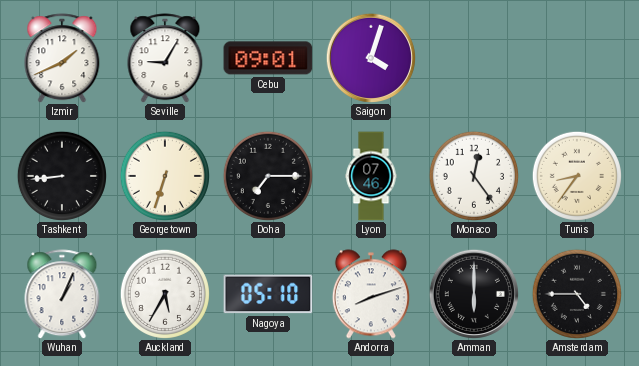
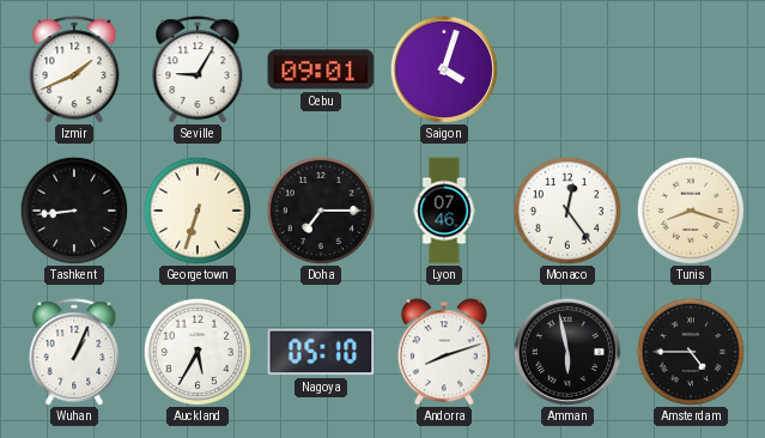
Tunis: 8:36 -> 8:18 (691, 211)
Amman: 6:00 -> 5:58 (567, 352)
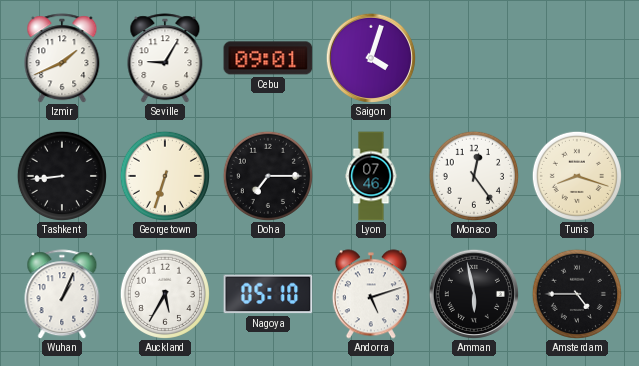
Andorra: 8:12 -> 5:12 (371, 294)
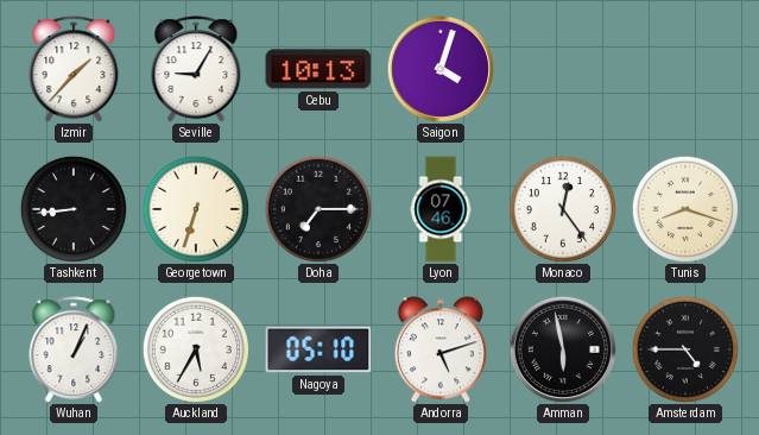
Izmir: 1:41 -> 1:37 (74, 69)
Cebu: 09:01 -> 10:13 (318, 69)
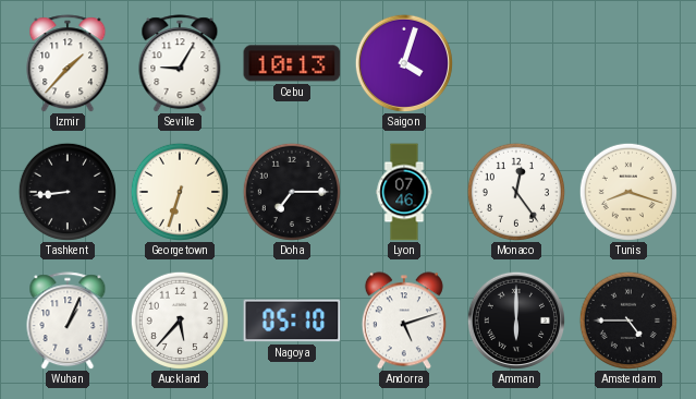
Auckland: 5:35 -> 5:37 (180, 321)
Amman: 5:58 -> 6:00 (516, 321)
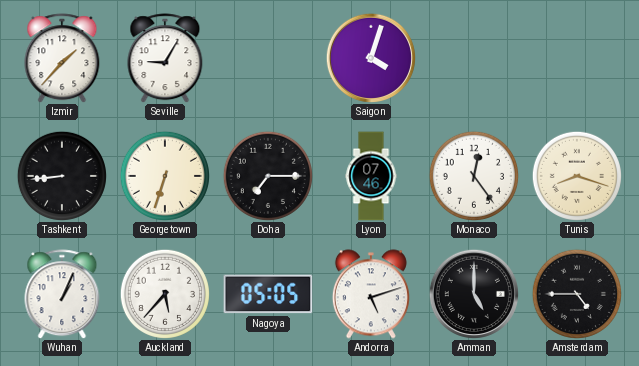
Cebu: 10:13 -> none (292, 63)
Nagoya: 05:10 -> 05:05 (268, 294)
Amman: 6:00 -> 5:00 (474, 294)
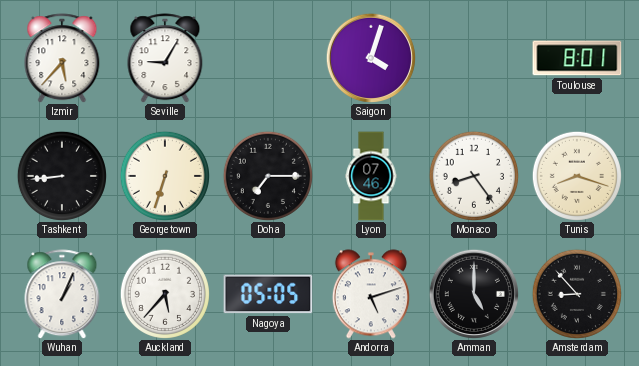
Izmir: 1:37 -> 5:37 (62, 58)
Toulouse: none -> 8:01 (577, 58)
Monaco: 12:24 -> 8:24 (474, 176)
Amsterdam: 4:45 -> 8:53 (577, 294)
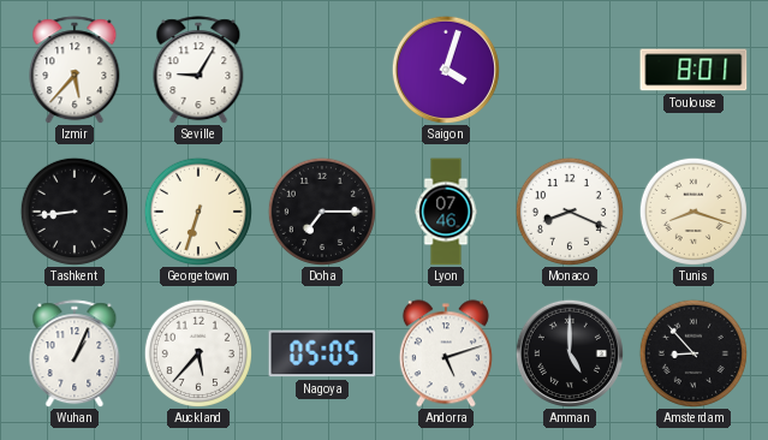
Monaco: 8:24 -> 8:19 (570, 212)
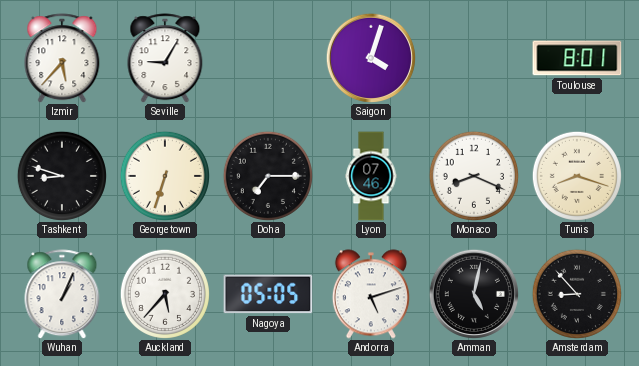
Tashkent: 8:44 -> 8:48 (62, 176)
Amman: 5:00 -> 5:02 (474, 294)
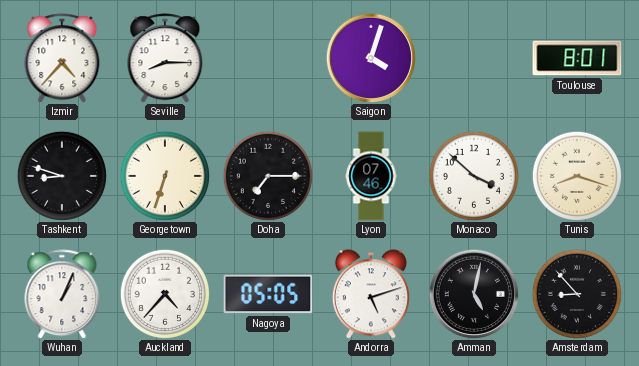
Izmir: 5:37 -> 4:37 (62, 58)
Seville: 9:05 -> 8:15 (165, 58)
Monaco: 8:19 -> 3:52 (474, 176)
Auckland: 5:37 -> 4:37 (165, 294)
